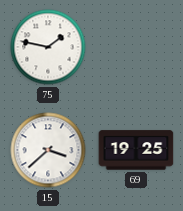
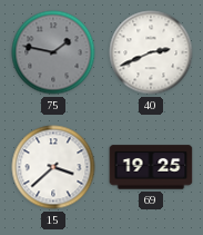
75 dial: white -> grey (53, 52)
40: none -> 2:41 (151, 52)
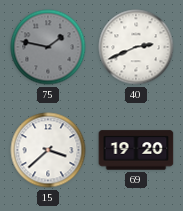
69: 19:25 -> 19:20 (136, 150)
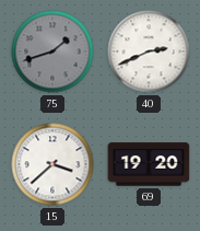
75: 1:47 -> 1:42 (52, 51)
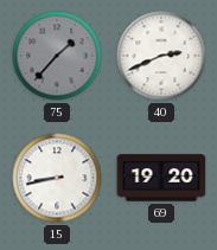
75: 1:42 -> 1:37 (57, 56)
15: 3:38 -> 8:43 (57, 178)
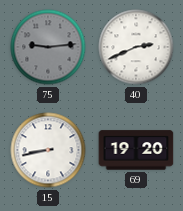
75: 1:37 -> 9:14 (48, 47)
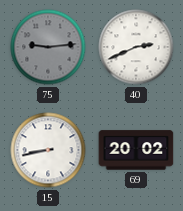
69: 19:20 -> 20:02 (136, 150)
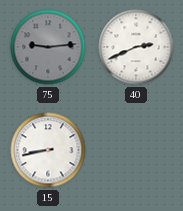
69: 20:02 -> none (136, 150)
